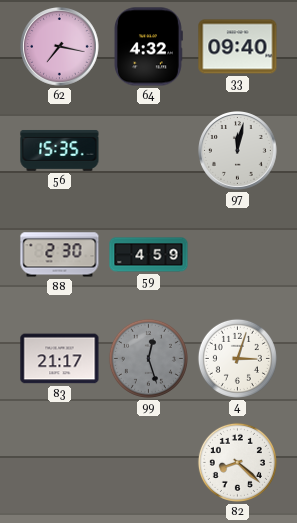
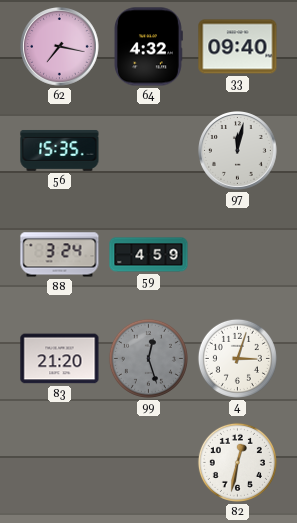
88: 2:30 -> 3:24 (60, 255)
83: 21:17 -> 21:20 (60, 359)
82: 8:22 -> 12:32 (237, 462)
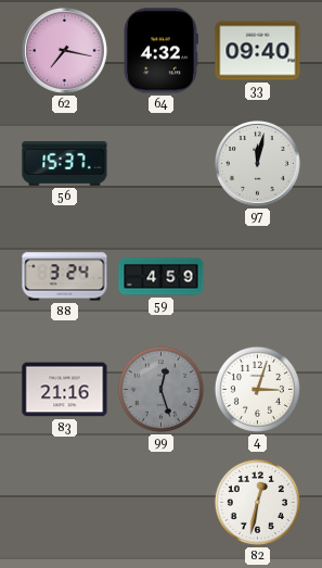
56: 15:35 -> 15:37 (65, 163)
83: 21:20 -> 21:16 (65, 390)
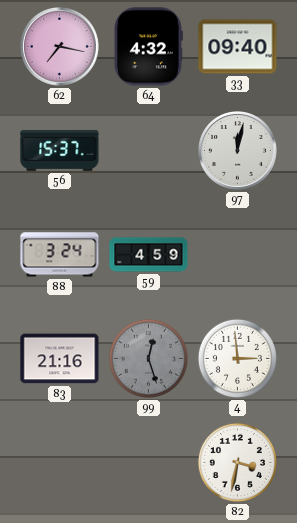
4: 3:03 -> 2:59 (237, 358)
82: 12:32 -> 3:32 (237, 462)
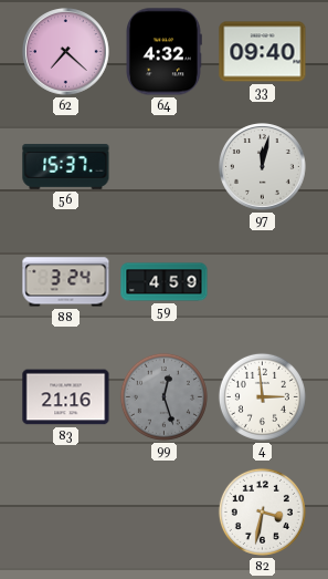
62: 7:17 -> 7:22 (66, 52)
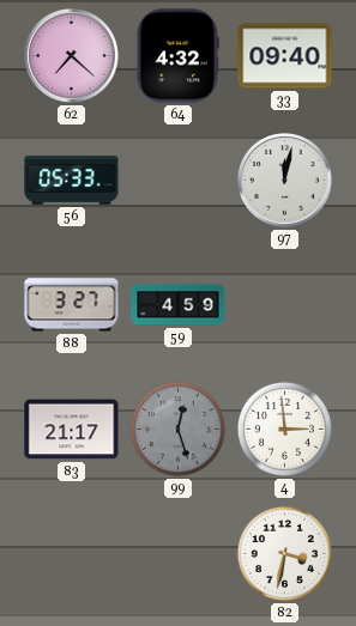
56: 15:37 -> 05:33 (72, 180)
88: 3:24 -> 3:27 (72, 305)
83: 21:16 -> 21:17 (72, 430)
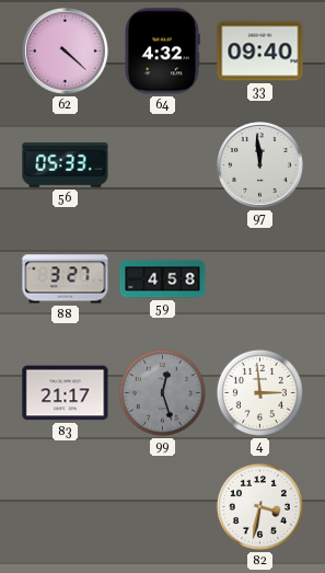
62: 7:22 -> 4:22 (66, 51)
97: 12:02 -> 11:59 (260, 165)
59: 4:59 -> 4:58 (163, 279)
